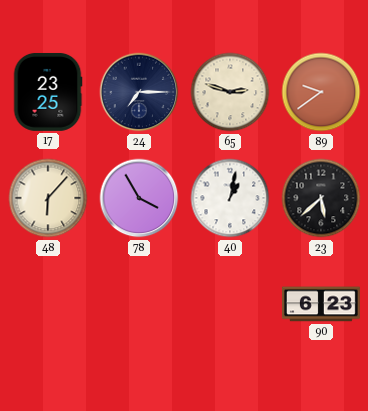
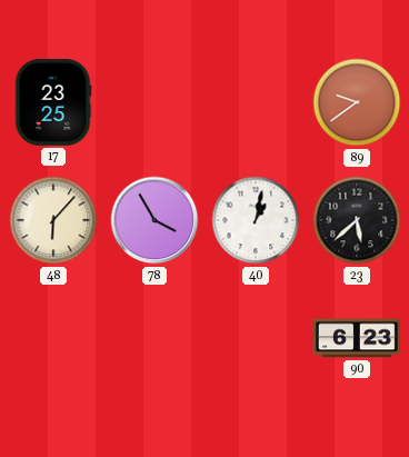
24: 7:15 -> none (139, 92)
65: 2:48 -> none (230, 92)
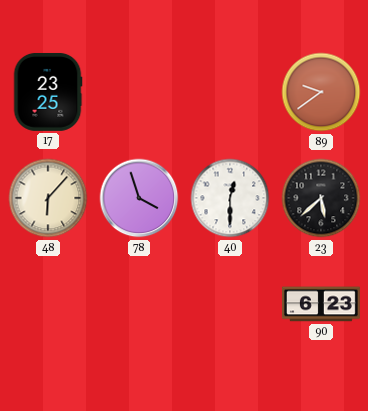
78: 3:55 -> 3:57 (139, 198)
40: 1:02 -> 12:30 (230, 198)
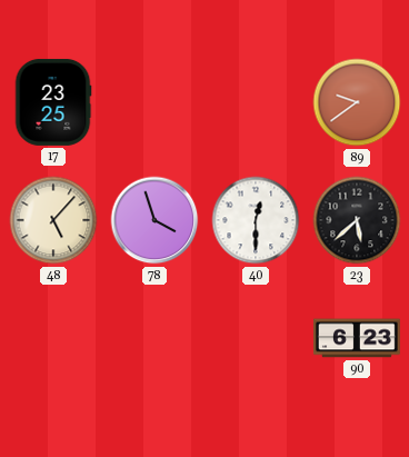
48: 6:07 -> 5:07 (53, 220)
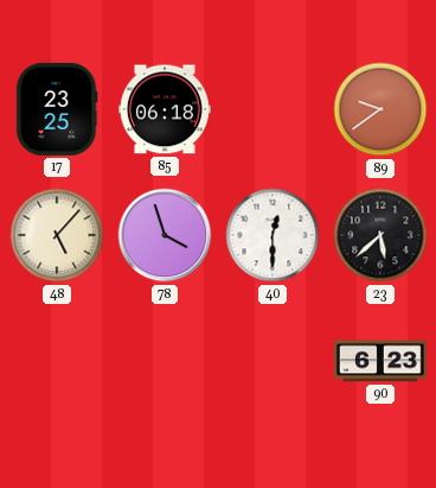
85: none -> 06:18 (165, 109)
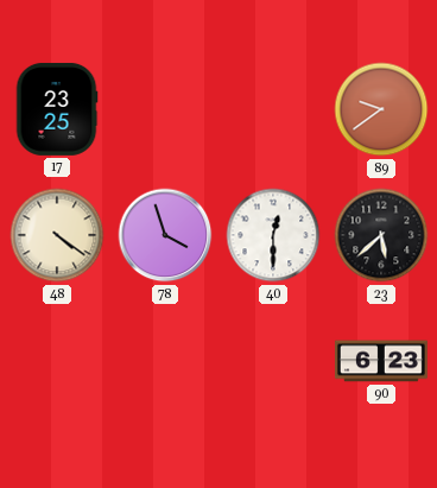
85: 06:18 -> none (165, 109)
48: 5:07 -> 4:21 (57, 235)
